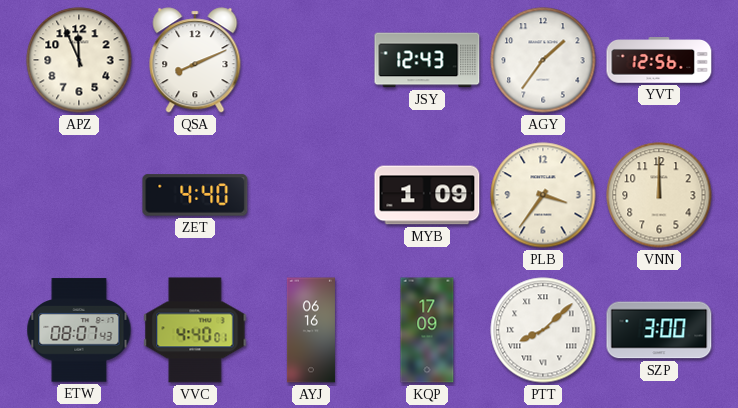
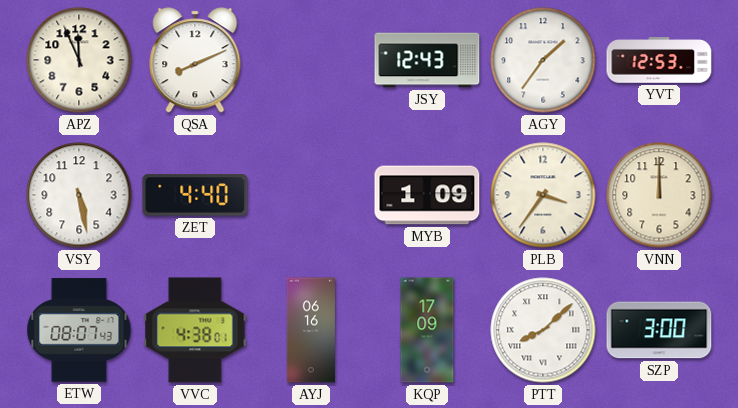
YVT: 12:56 -> 12:53 (659, 60)
VSY: none -> 5:28 (79, 195)
VVC: 4:40 -> 4:38 (195, 330)
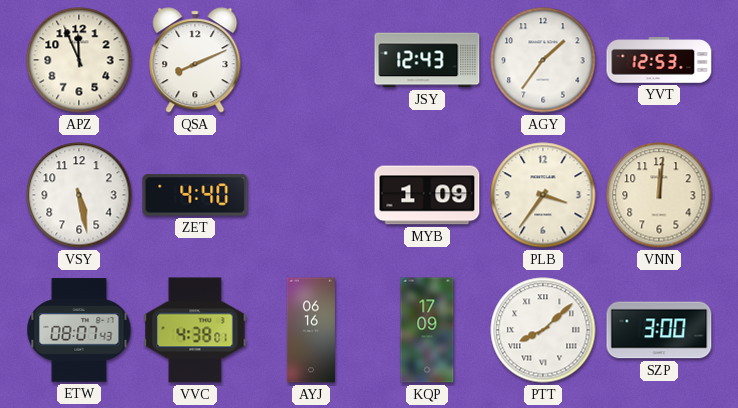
VNN: 12:00 -> 12:01 (659, 195)
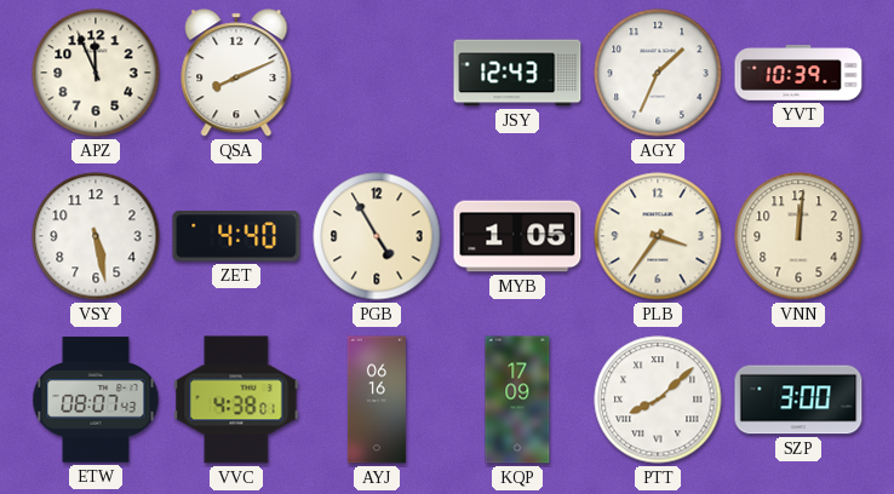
AGY: 1:36 -> 1:34 (658, 73)
YVT: 12:53 -> 10:39 (798, 73)
PGB: none -> 4:55 (377, 236)
MYB: 1:09 -> 1:05 (517, 236)
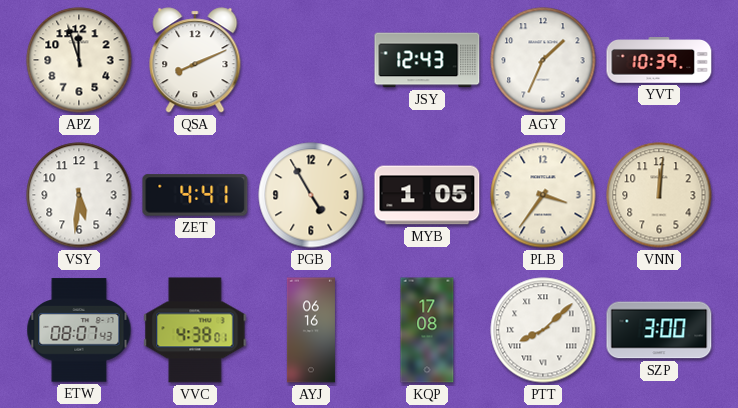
APZ: 11:56 -> 11:57 (79, 60)
VSY: 5:28 -> 5:31 (79, 195)
ZET: 4:40 -> 4:41 (195, 195)
KQP: 17:09 -> 17:08 (427, 330)
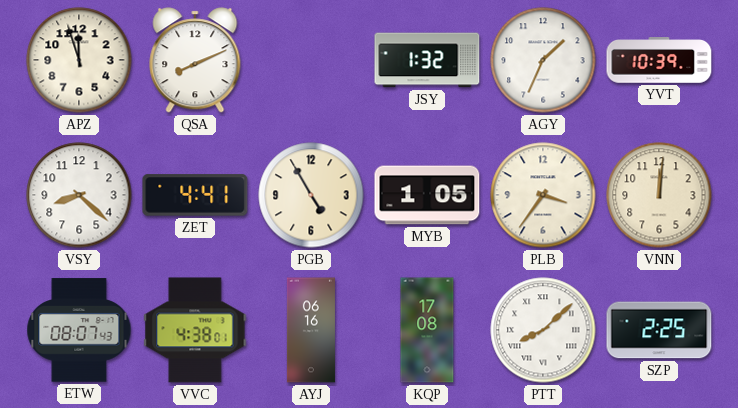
JSY: 12:43 -> 1:32 (427, 60)
VSY: 5:31 -> 8:22 (79, 195)
SZP: 3:00 -> 2:25 (659, 330)
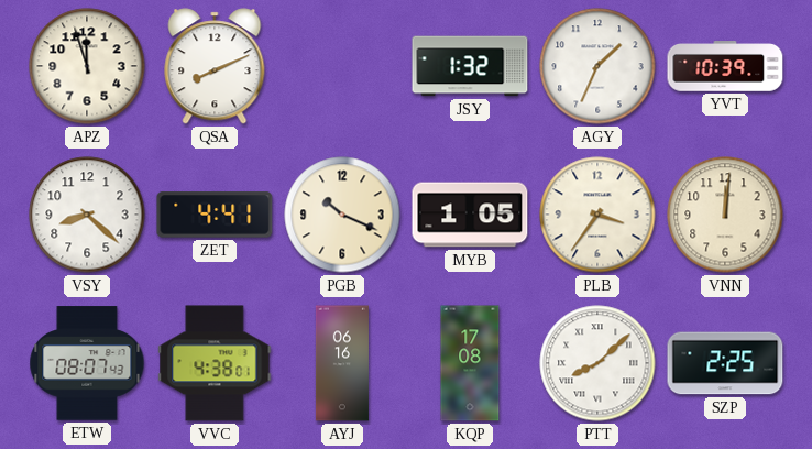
PGB: 4:55 -> 10:19 (342, 215)
